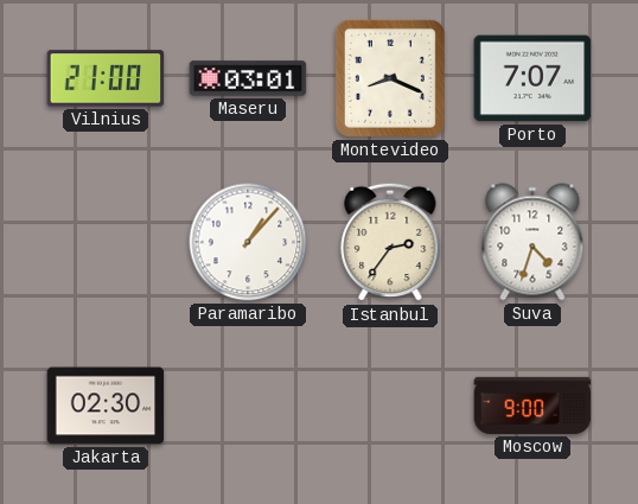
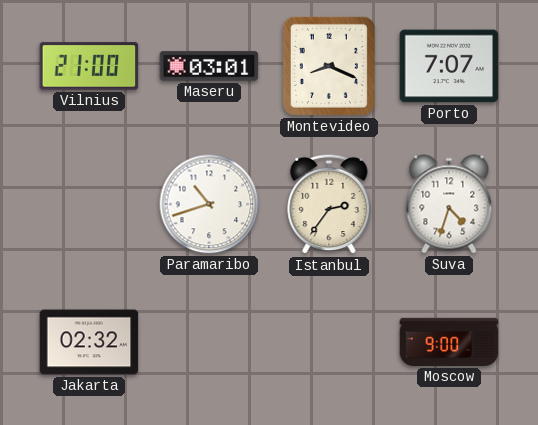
Paramaribo: 1:07 -> 10:42 (209, 204)
Jakarta: 02:30 -> 02:32 (89, 342)
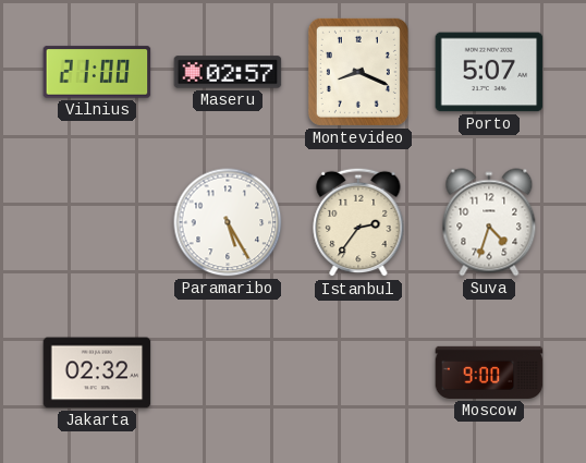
Maseru: 03:01 -> 02:57 (228, 72)
Porto: 7:07 -> 5:07 (489, 72)
Paramaribo: 10:42 -> 5:25 (228, 222)
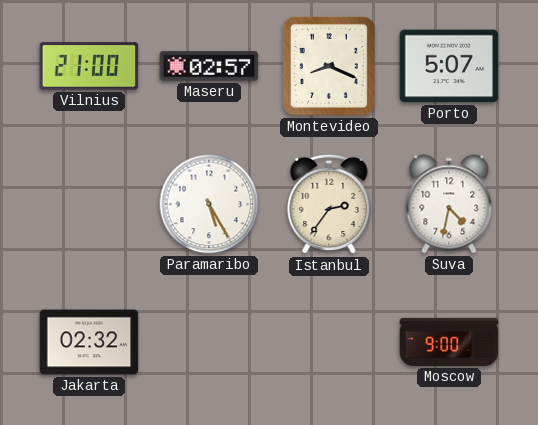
Suva: 4:33 -> 4:32 (449, 204)
